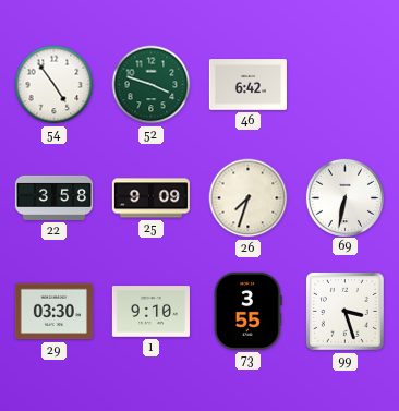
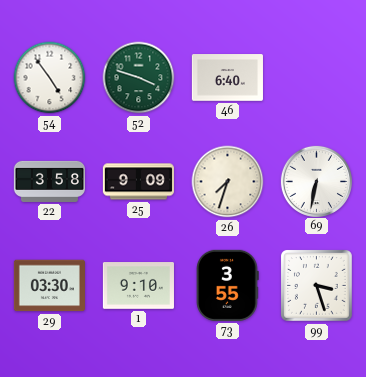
46: 6:42 -> 6:40 (227, 78)
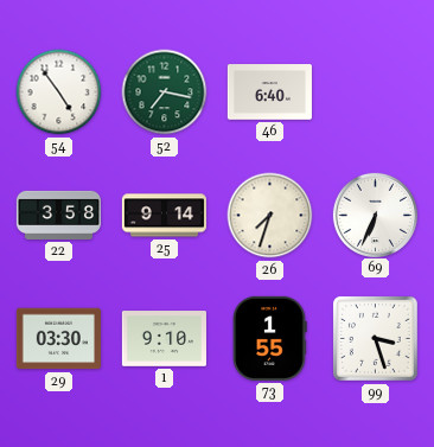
52: 3:48 -> 7:17 (165, 92)
25: 9:09 -> 9:14 (164, 216)
69: 6:32 -> 6:34 (375, 215)
73: 3:55 -> 1:55 (270, 338)
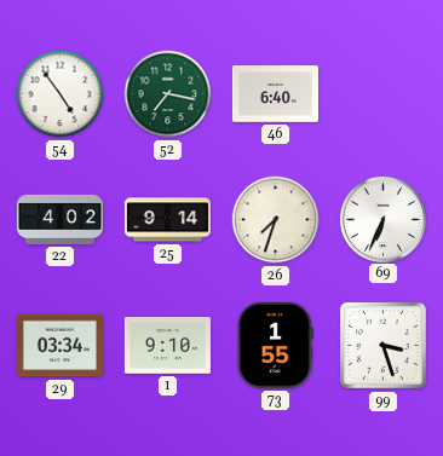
22: 3:58 -> 4:02 (59, 219)
29: 03:30 -> 03:34 (59, 346)
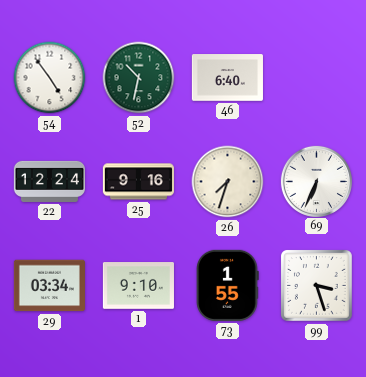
52: 7:17 -> 10:32 (139, 78)
22: 4:02 -> 12:24 (49, 181)
25: 9:14 -> 9:16 (138, 182)
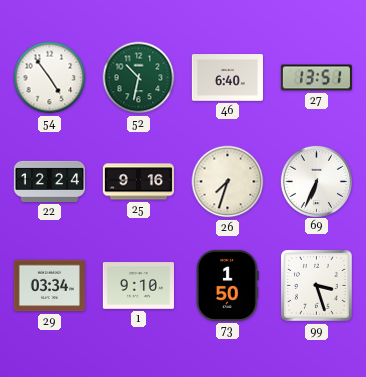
27: none -> 13:51 (316, 78)
73: 1:55 -> 1:50 (228, 285)
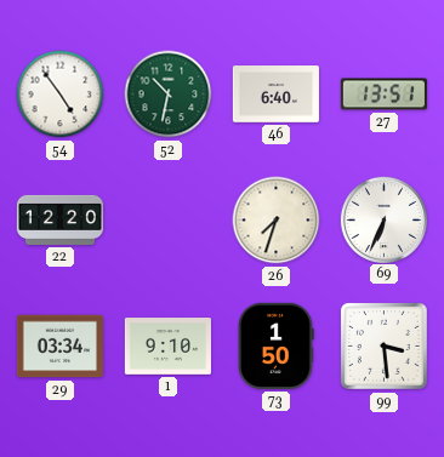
22: 12:24 -> 12:20 (59, 219)
25: 9:16 -> none (138, 182)
99: 3:27 -> 3:29 (385, 345)
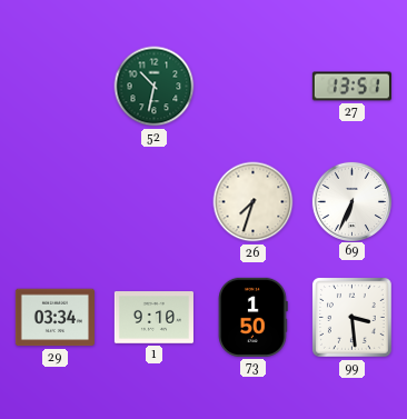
54: 4:54 -> none (61, 95)
46: 6:40 -> none (275, 95)
22: 12:20 -> none (59, 219)
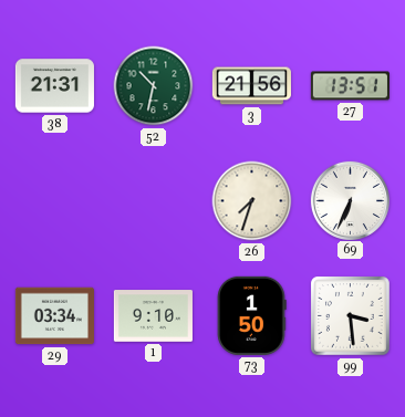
38: none -> 21:31 (54, 86)
3: none -> 21:56 (251, 86)
